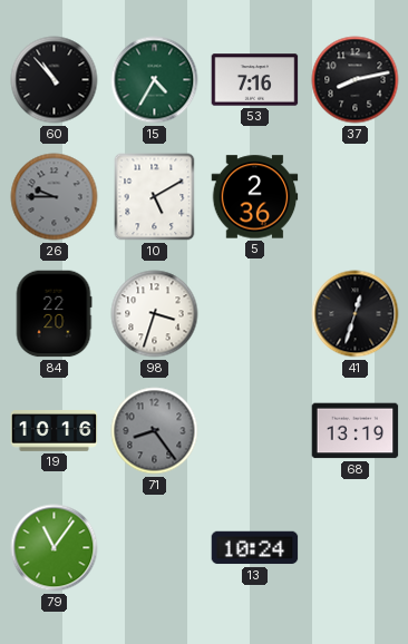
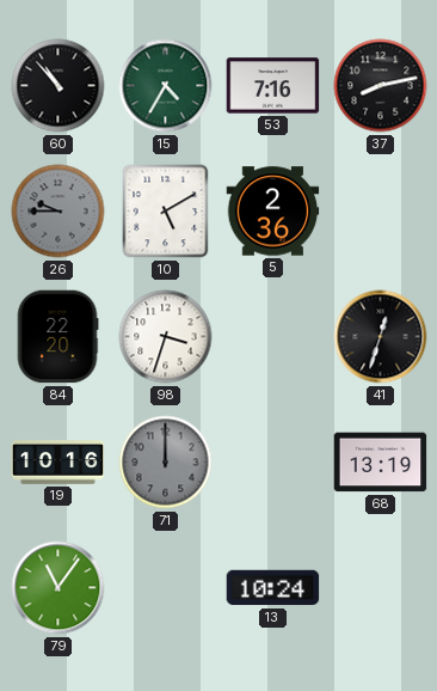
71: 8:24 -> 12:00 (166, 463)
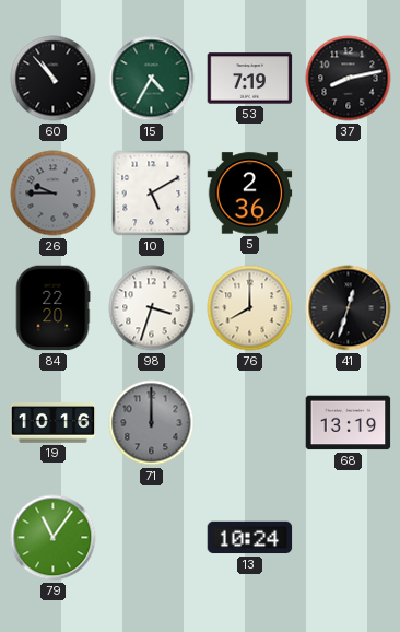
53: 7:16 -> 7:19 (250, 79)
76: none -> 8:00 (250, 308)
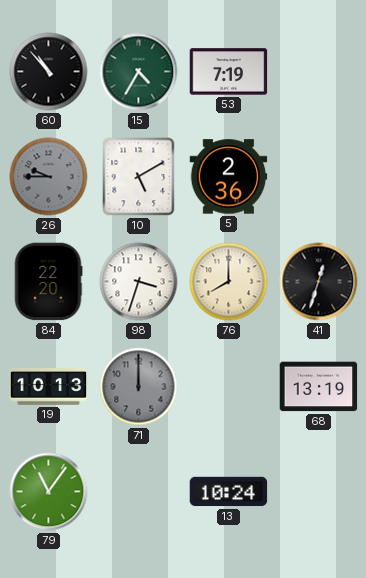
37: 8:13 -> none (349, 79)
19: 10:16 -> 10:13 (49, 387)
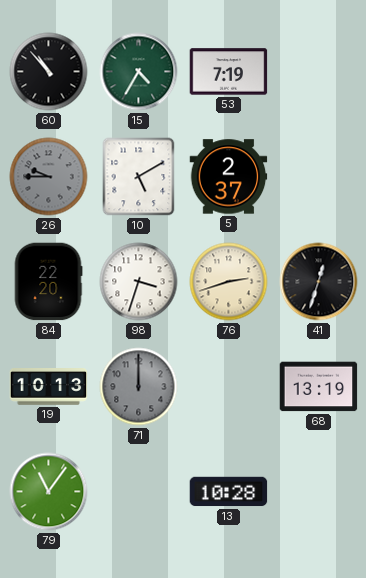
5: 2:36 -> 2:37 (229, 177)
76: 8:00 -> 2:42 (229, 282)
13: 10:24 -> 10:28 (229, 492)
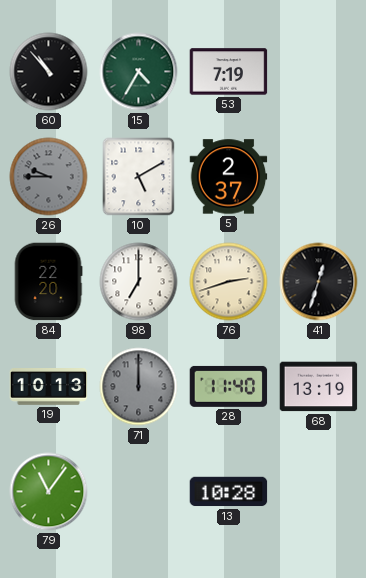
98: 3:33 -> 7:00 (139, 282)
28: none -> 11:40 (229, 386)
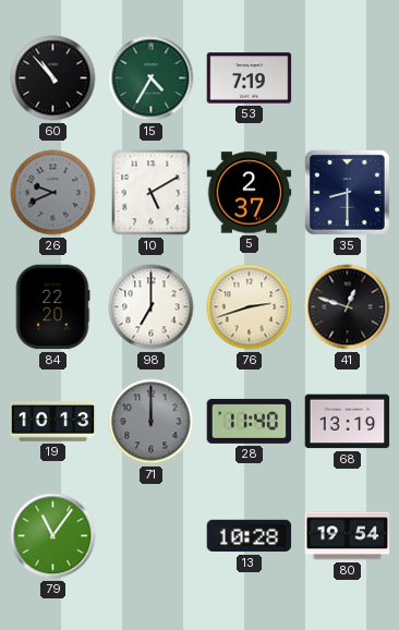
26: 9:45 -> 9:41 (53, 193)
35: none -> 8:30 (347, 192)
41: 12:33 -> 12:48 (348, 307)
80: none -> 19:54 (348, 536)
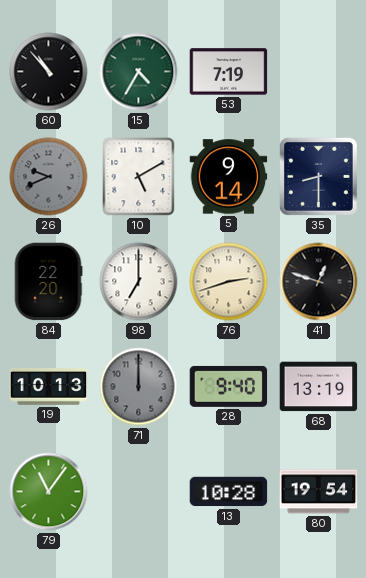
5: 2:37 -> 9:14 (229, 177)
28: 11:40 -> 9:40 (229, 386)
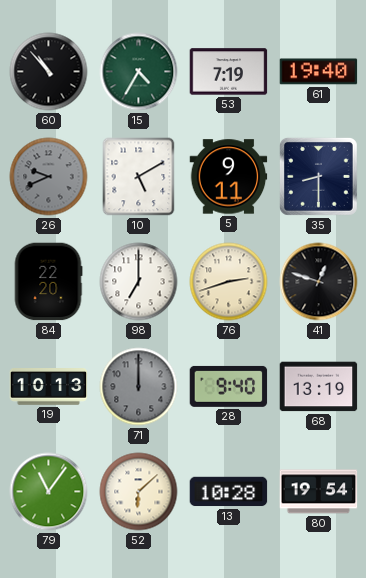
61: none -> 19:40 (319, 72)
5: 9:14 -> 9:11 (229, 177)
52: none -> 6:08 (139, 492)
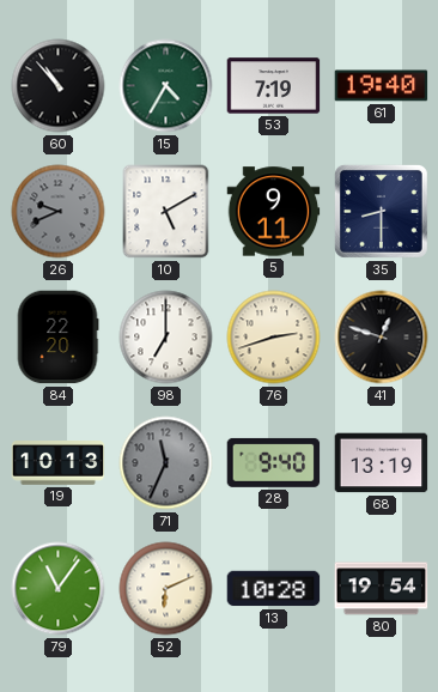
71: 12:00 -> 11:34 (166, 463)
52: 6:08 -> 6:11 (166, 589)
